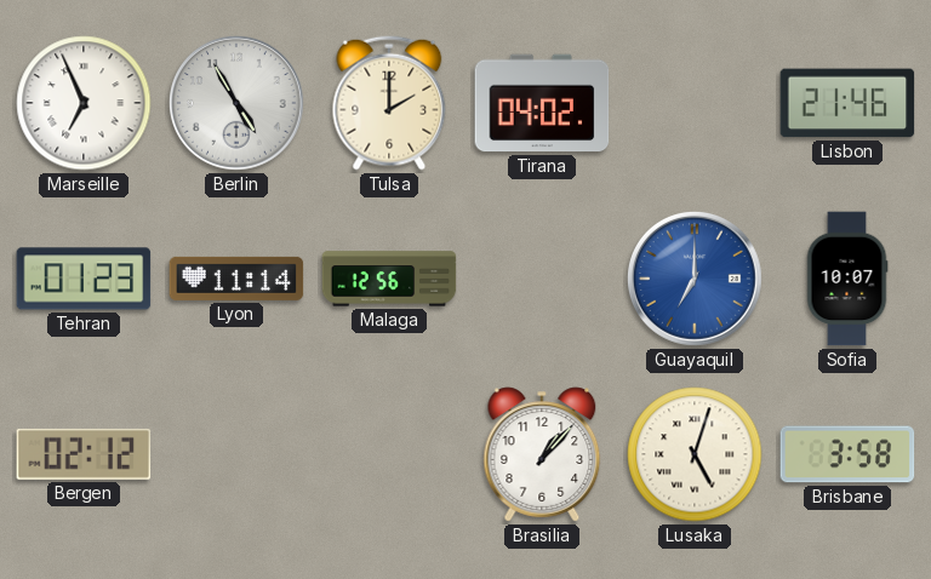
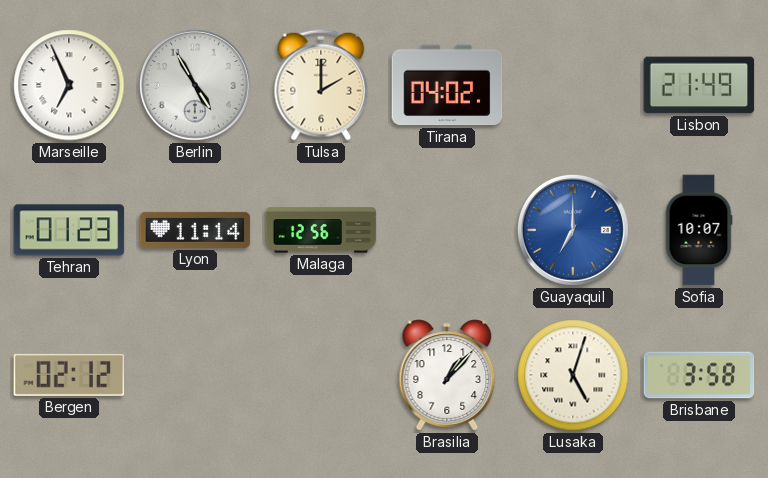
Lisbon: 21:46 -> 21:49 (699, 85)
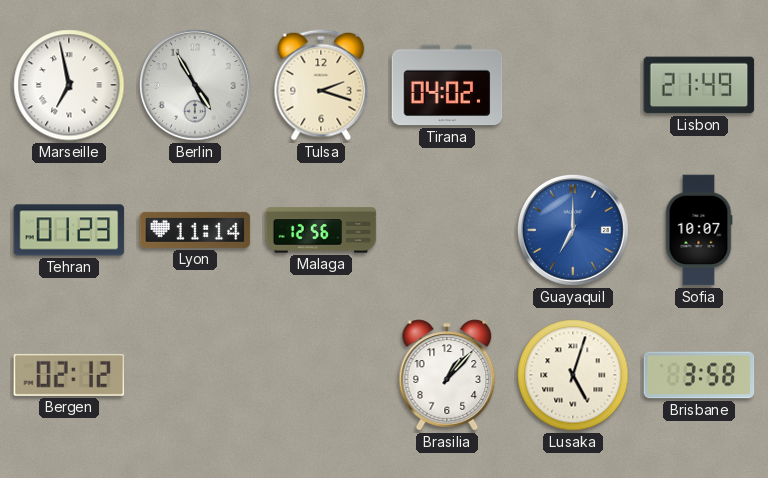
Marseille: 6:56 -> 6:58 (69, 85)
Tulsa: 2:00 -> 2:18 (321, 85)
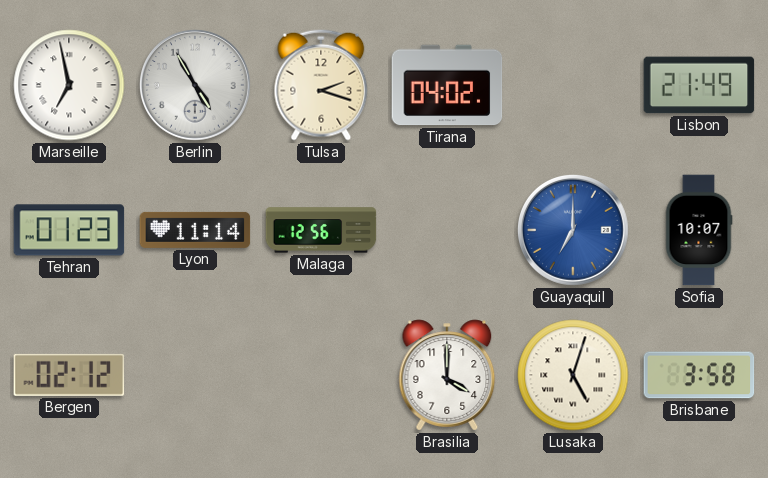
Brasilia: 1:07 -> 4:00 (447, 375)
